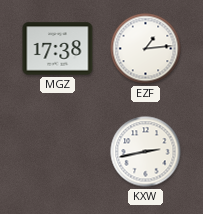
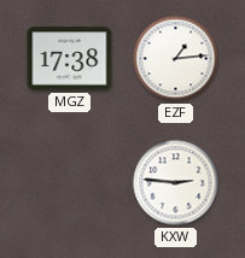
KXW: 2:43 -> 2:46 (176, 183)
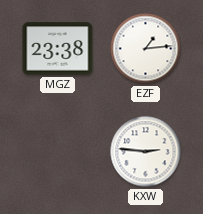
MGZ: 17:38 -> 23:38 (58, 49)
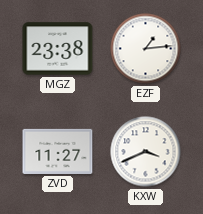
ZVD: none -> 11:27 (58, 151)
KXW: 2:46 -> 3:41 (146, 152)
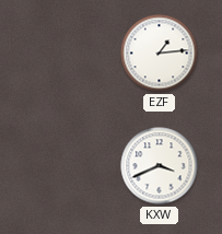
MGZ: 23:38 -> none (58, 49)
ZVD: 11:27 -> none (58, 151)
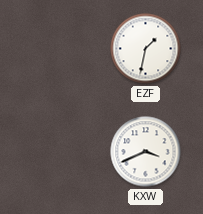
EZF: 1:14 -> 1:32 (146, 49)
